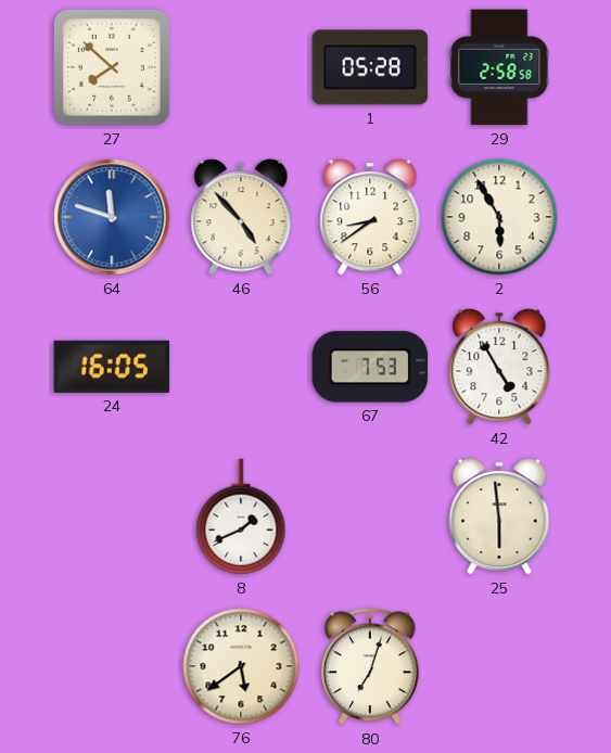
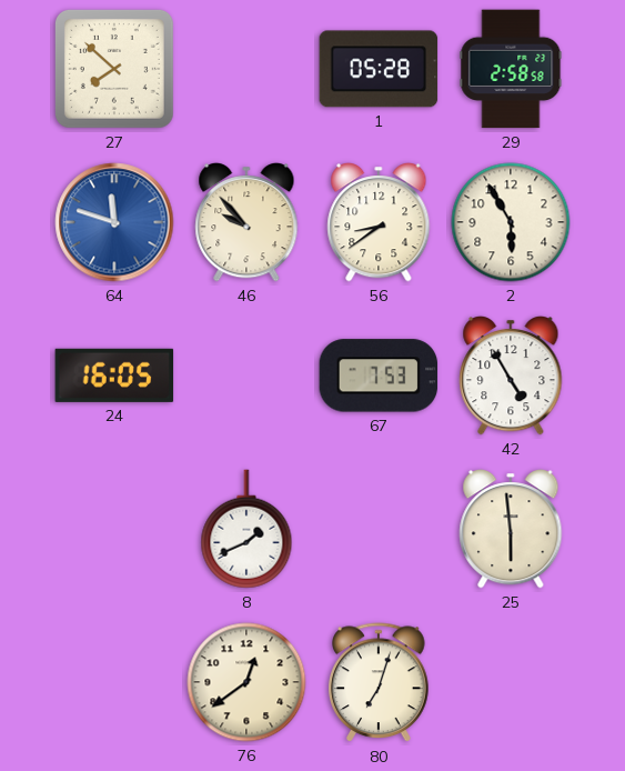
46: 4:53 -> 9:53 (246, 223)
76: 5:39 -> 12:39 (246, 682)
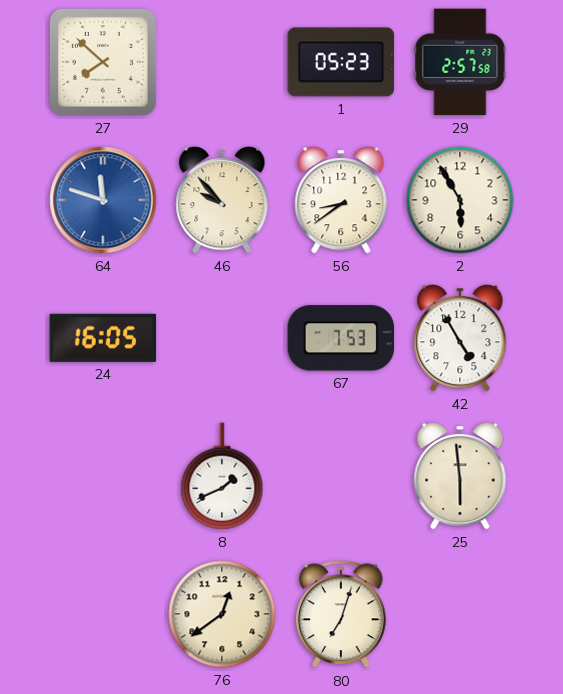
1: 05:28 -> 05:23 (341, 62)
29: 2:58 -> 2:57 (460, 62)
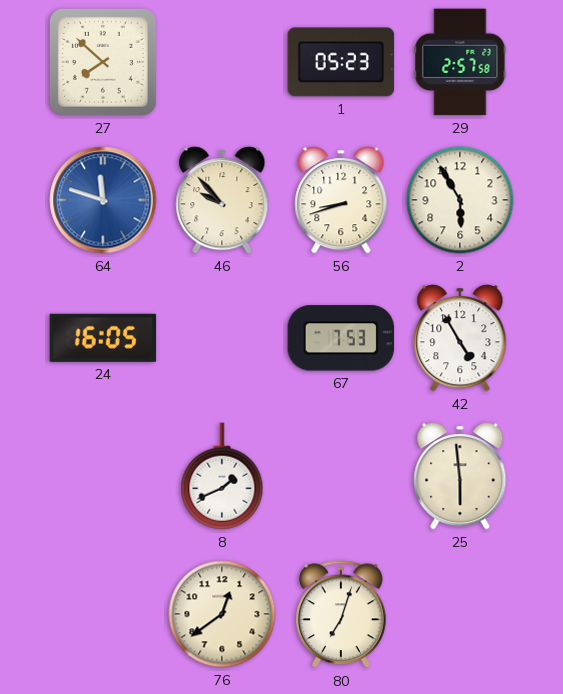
56: 8:39 -> 8:42 (341, 201)
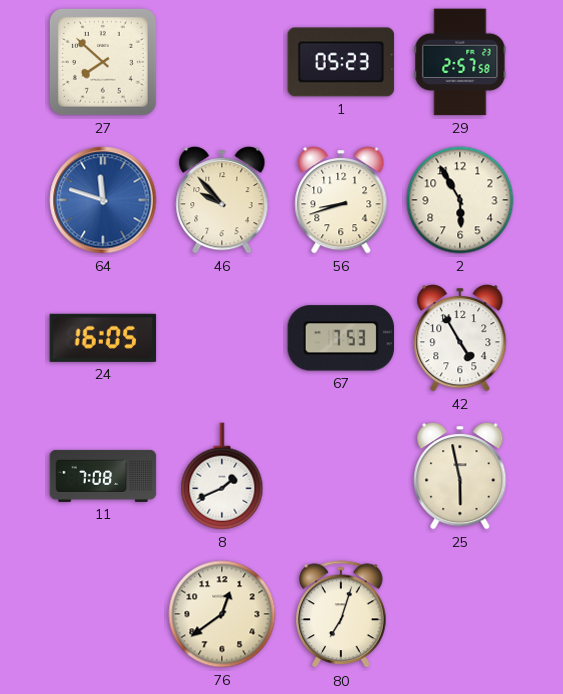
11: none -> 7:08 (103, 476)
25: 5:59 -> 5:58 (460, 477)
